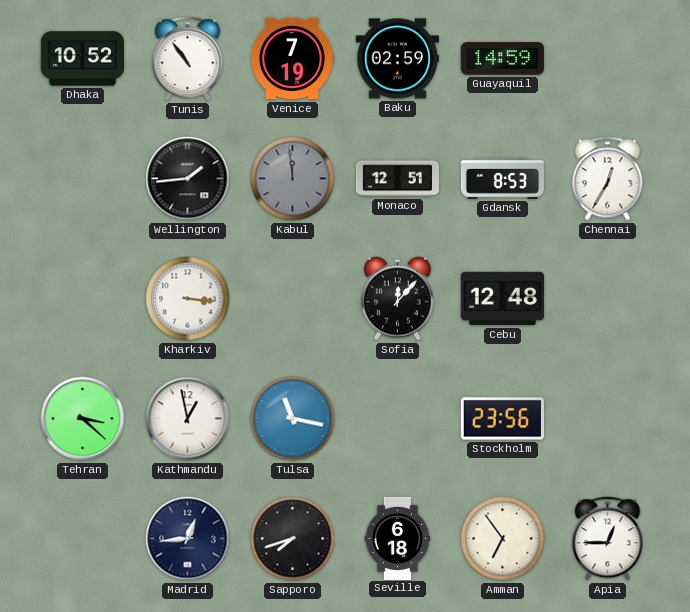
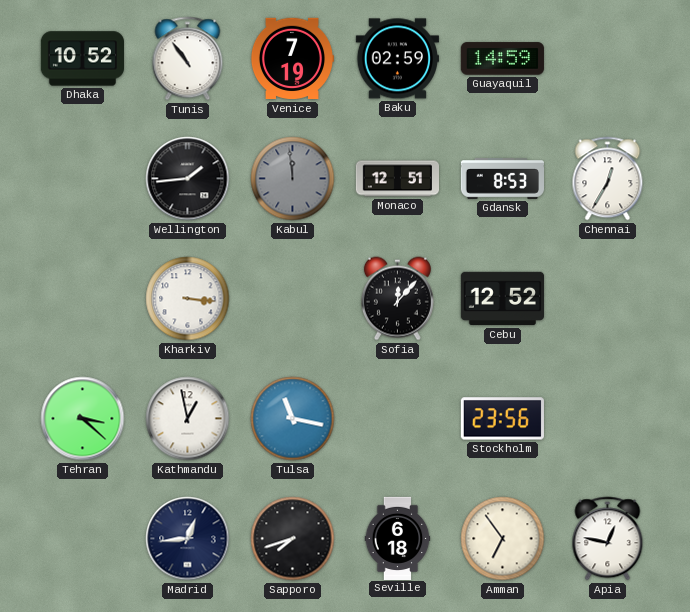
Cebu: 12:48 -> 12:52 (502, 299)
Apia: 12:45 -> 12:47 (608, 539)
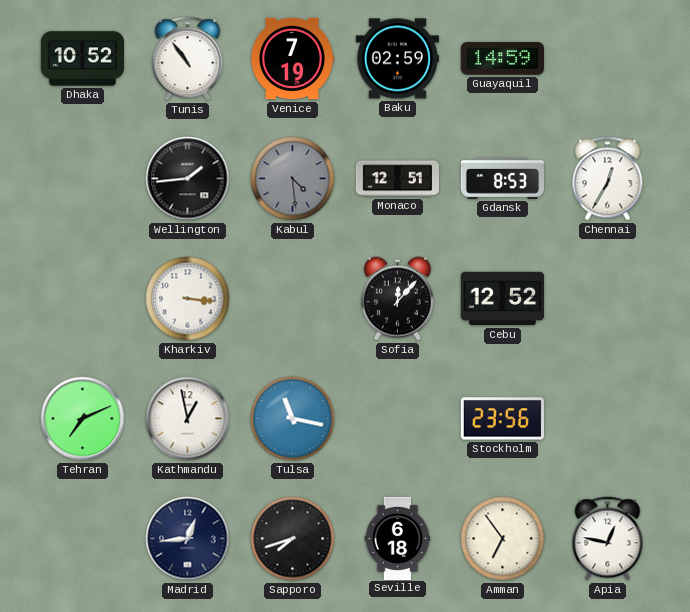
Kabul: 11:59 -> 4:29 (293, 179)
Tehran: 3:22 -> 7:11 (83, 419)
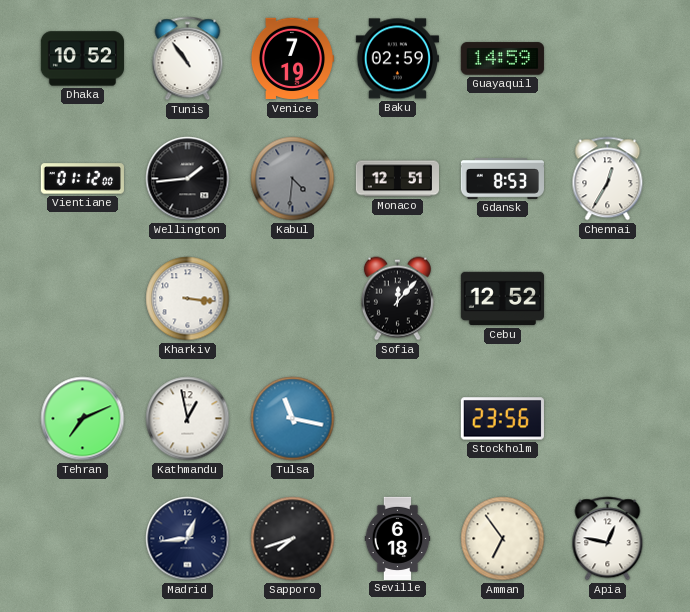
Vientiane: none -> 01:12 (82, 179)
Kabul: 4:29 -> 4:31 (293, 179)
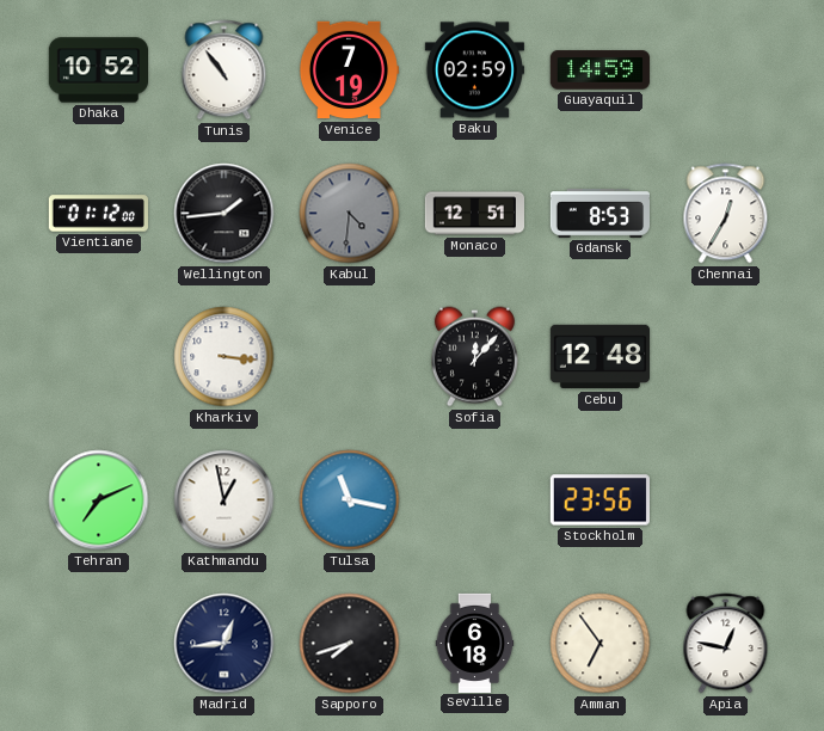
Cebu: 12:52 -> 12:48 (599, 357)
